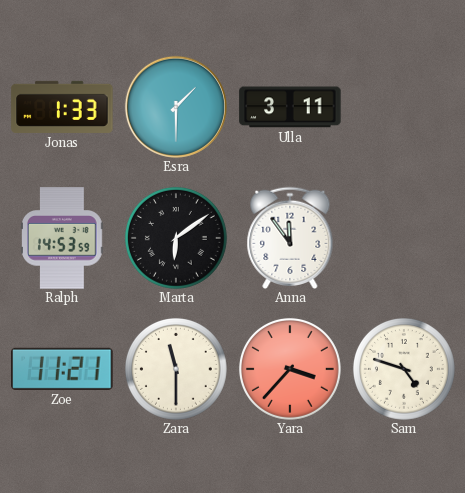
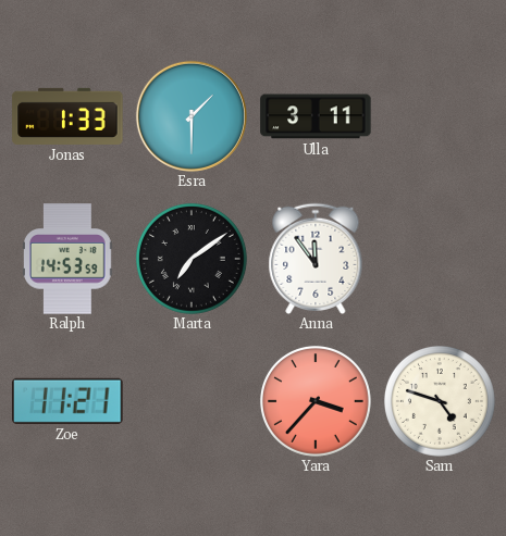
Marta: 6:09 -> 7:09 (192, 259)
Zara: 11:30 -> none (176, 369)
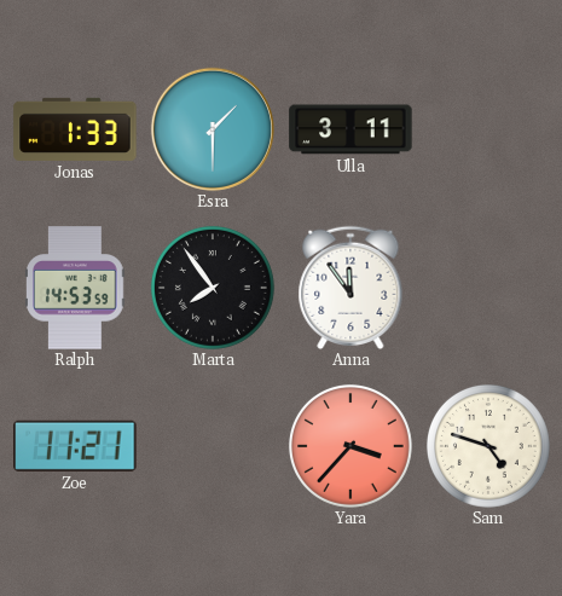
Marta: 7:09 -> 7:54 (213, 288)
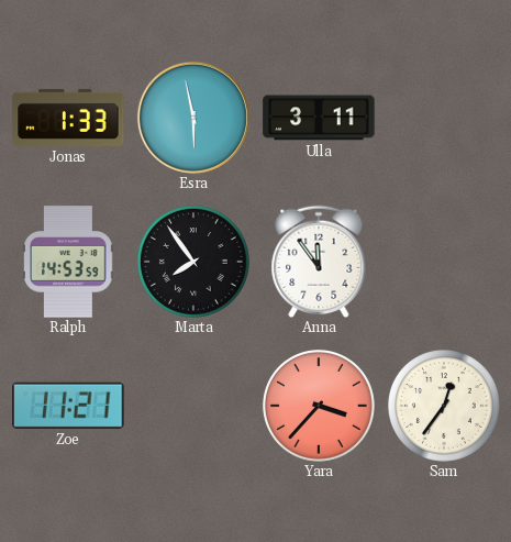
Esra: 1:30 -> 5:58 (193, 118)
Sam: 4:48 -> 12:36 (444, 406)
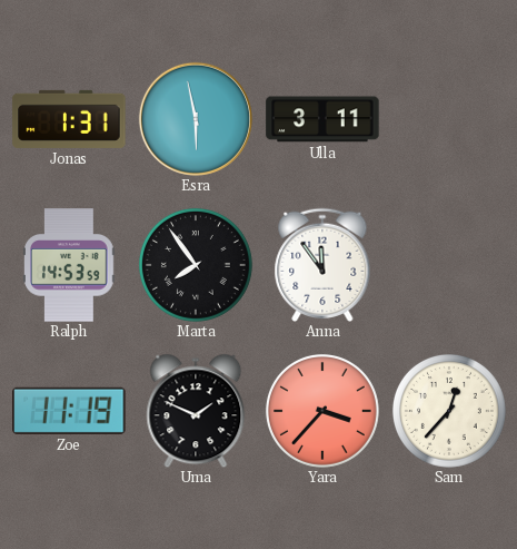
Jonas: 1:33 -> 1:31 (69, 119)
Zoe: 11:21 -> 11:19 (69, 411)
Uma: none -> 1:49 (196, 411)
Sam: 12:36 -> 12:37 (449, 411)
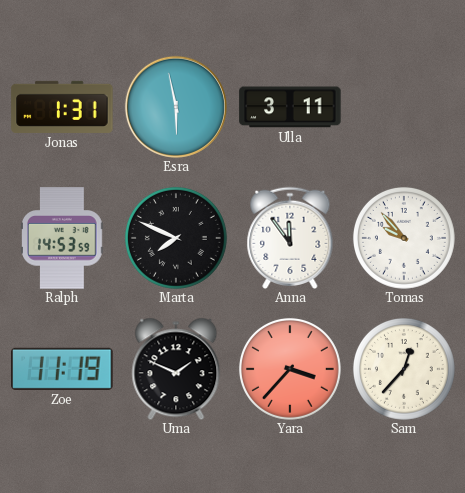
Marta: 7:54 -> 7:49 (176, 238)
Tomas: none -> 9:53 (404, 238)
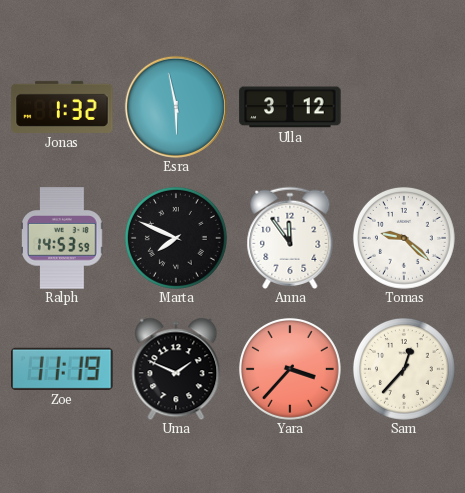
Jonas: 1:31 -> 1:32 (62, 107)
Ulla: 3:11 -> 3:12 (290, 107)
Tomas: 9:53 -> 9:22 (404, 238)
